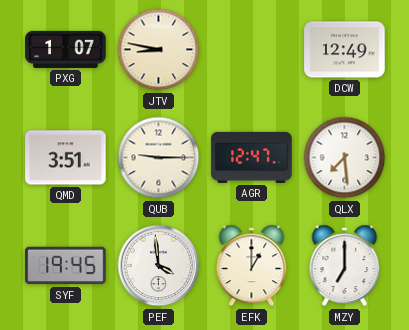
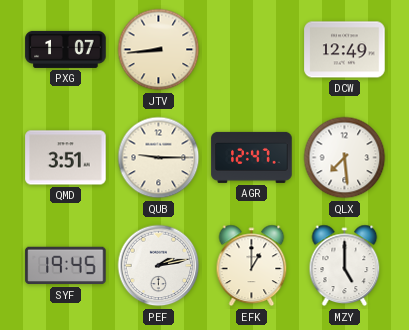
JTV: 8:47 -> 8:44 (159, 50)
PEF: 3:59 -> 2:13 (159, 266)
MZY: 7:00 -> 5:00 (345, 266)
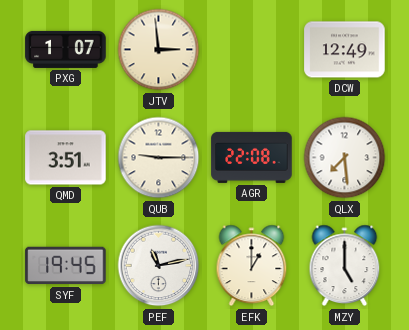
JTV: 8:44 -> 2:59 (159, 50)
AGR: 12:47 -> 22:08 (252, 157)
PEF: 2:13 -> 11:13 (159, 266)
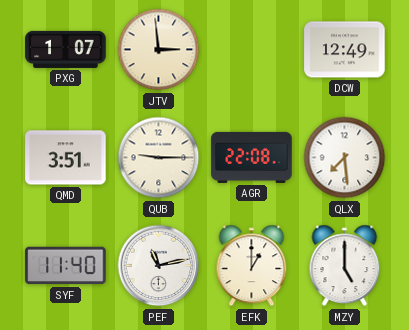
SYF: 19:45 -> 11:40 (66, 266)
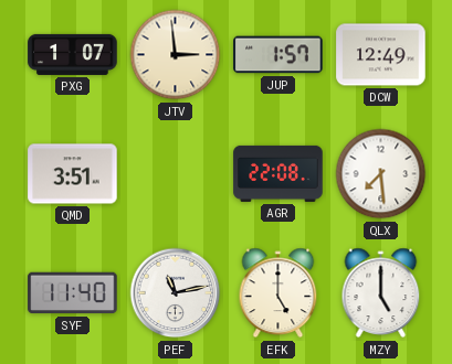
JUP: none -> 1:57 (278, 55)
QUB: 9:15 -> none (159, 158)
EFK: 1:00 -> 5:00 (278, 293)
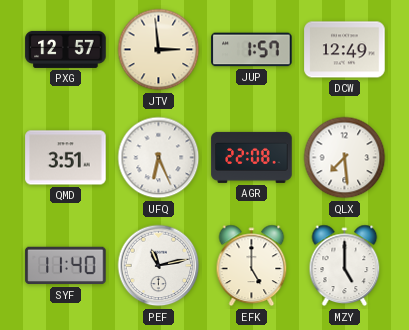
PXG: 1:07 -> 12:57 (66, 49)
UFQ: none -> 6:26 (159, 158)
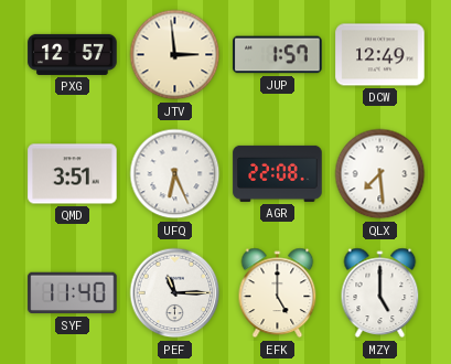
PEF: 11:13 -> 11:15 (175, 293)
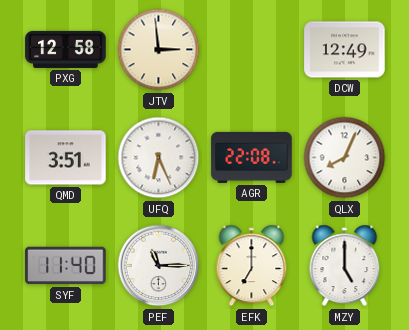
PXG: 12:57 -> 12:58 (66, 49)
JUP: 1:57 -> none (278, 55)
QLX: 7:29 -> 8:04 (345, 158)
EFK: 5:00 -> 7:00 (252, 266)
